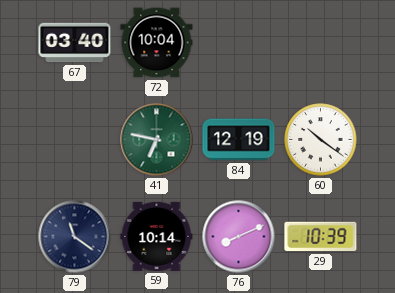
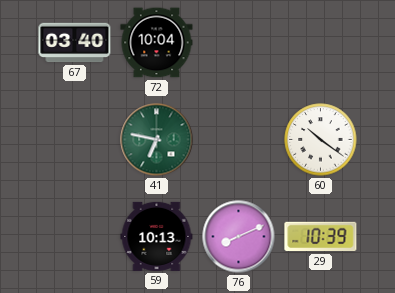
84: 12:19 -> none (239, 140)
79: 11:21 -> none (75, 237)
59: 10:14 -> 10:13 (157, 236)
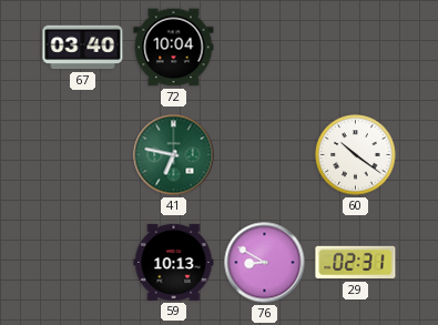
76: 8:11 -> 8:50 (265, 263)
29: 10:39 -> 02:31 (356, 263)
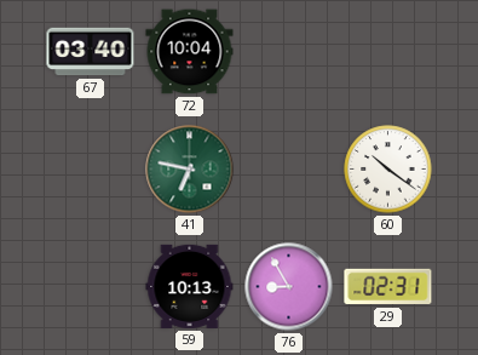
76: 8:50 -> 8:55 (289, 287)
